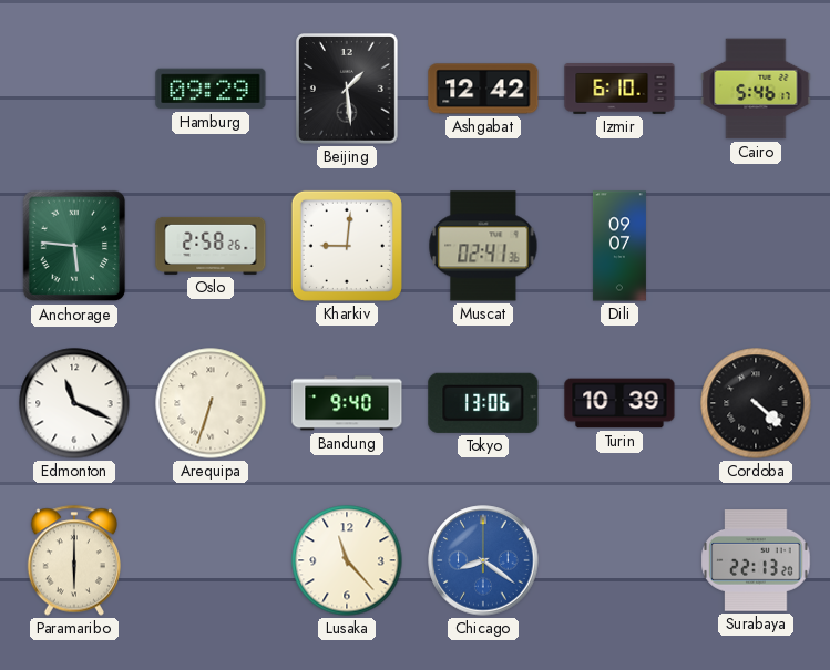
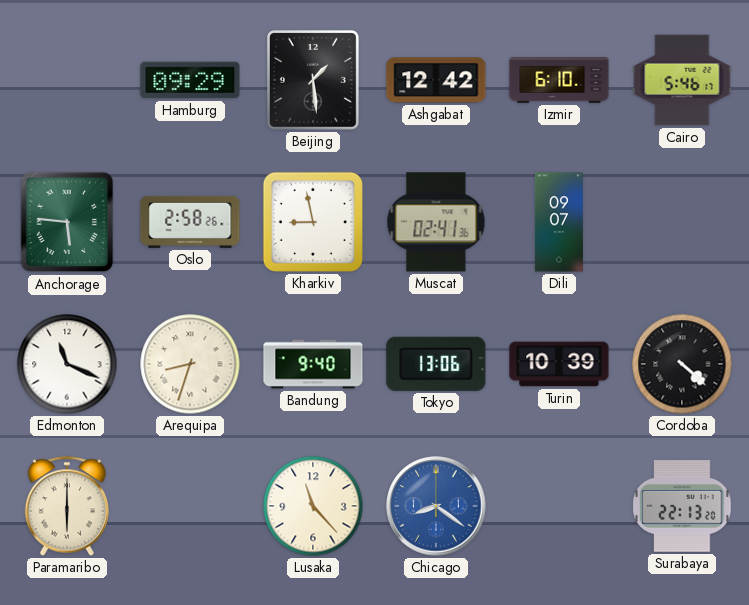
Kharkiv: 9:01 -> 8:58 (313, 222)
Arequipa: 6:33 -> 8:33 (190, 364)
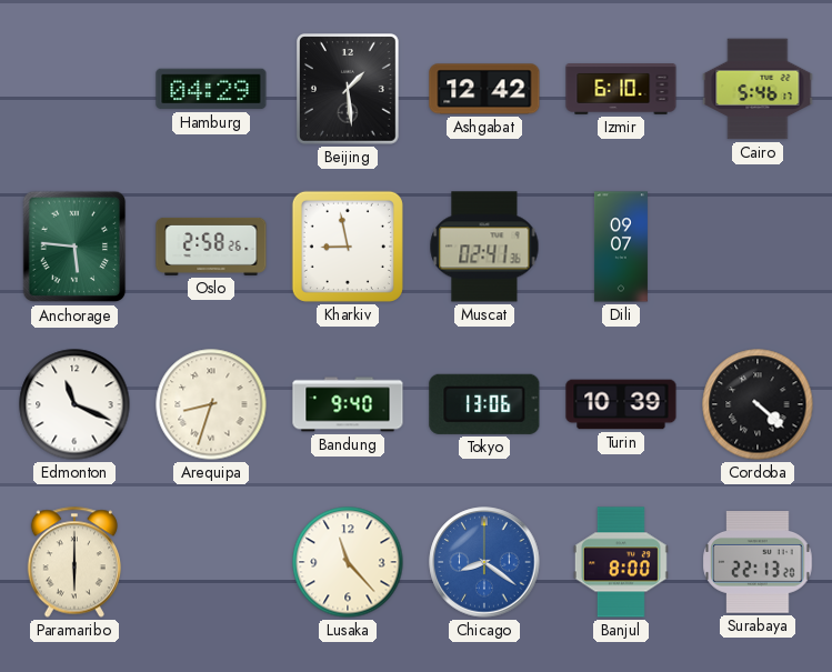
Hamburg: 09:29 -> 04:29 (211, 89)
Banjul: none -> 8:00 (621, 562)
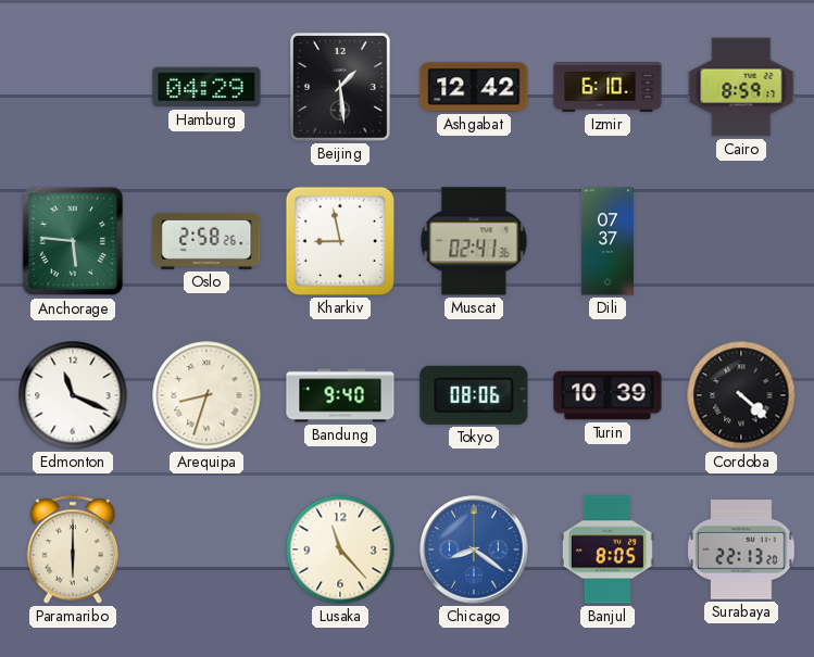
Cairo: 5:46 -> 8:59 (741, 87)
Dili: 09:07 -> 07:37 (608, 241)
Tokyo: 13:06 -> 08:06 (474, 395)
Banjul: 8:00 -> 8:05 (608, 549)
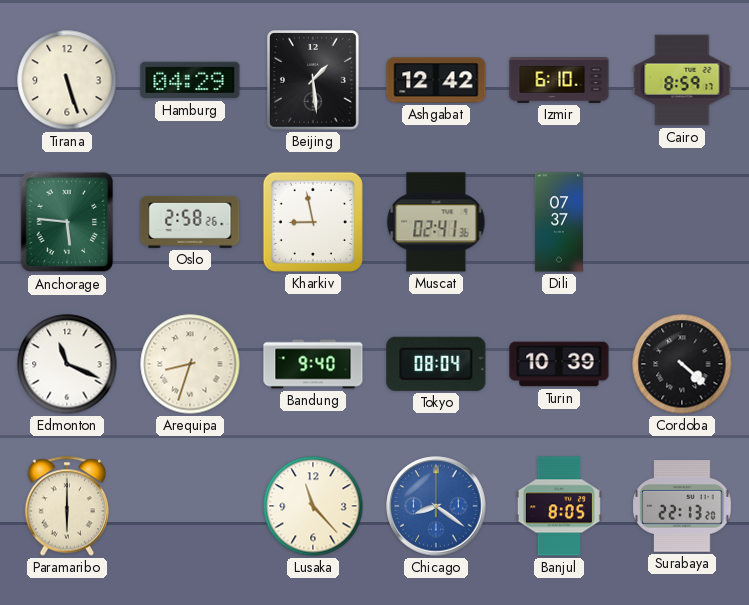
Tirana: none -> 5:27 (67, 80)
Tokyo: 08:06 -> 08:04 (436, 364)
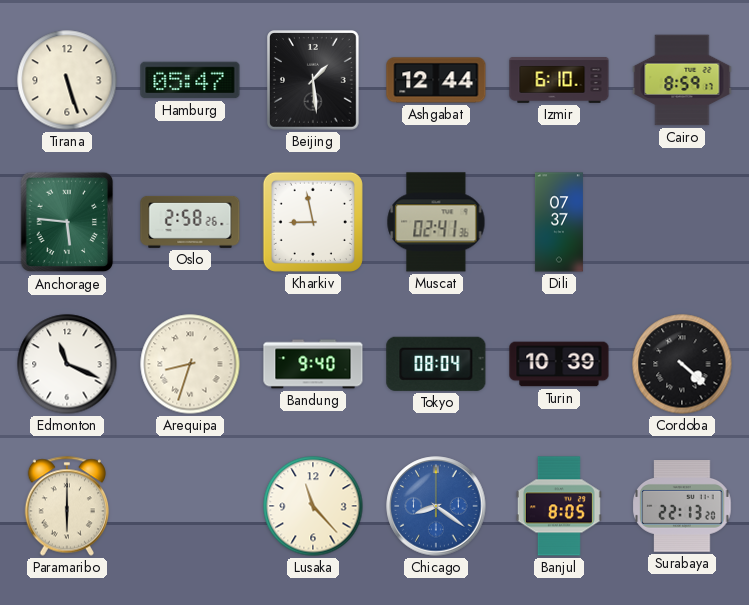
Hamburg: 04:29 -> 05:47 (190, 80)
Ashgabat: 12:42 -> 12:44 (436, 80)
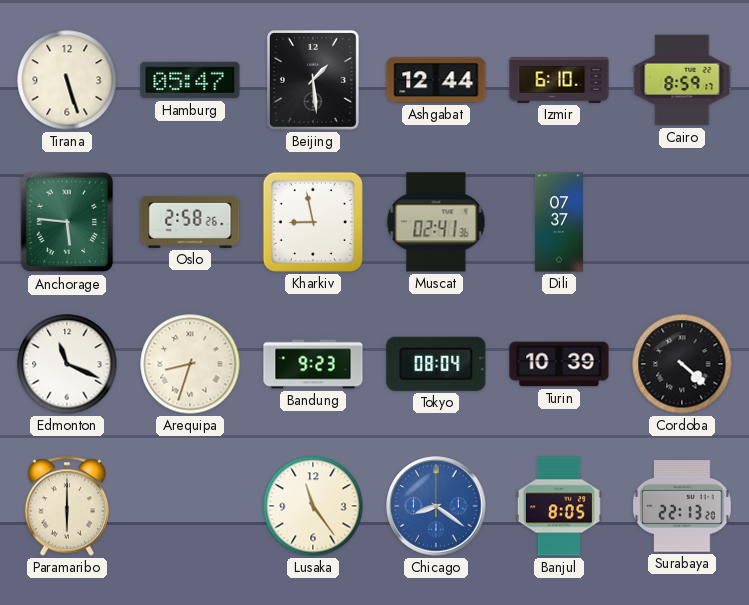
Bandung: 9:40 -> 9:23 (313, 364)
Lusaka: 11:23 -> 11:24 (313, 506)
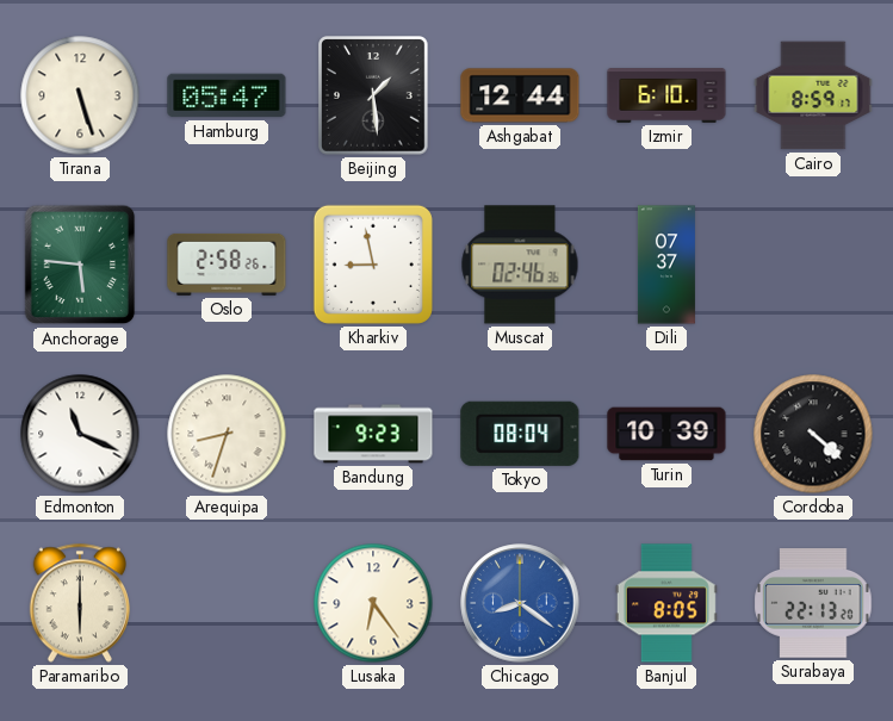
Muscat: 02:41 -> 02:46 (520, 265)
Lusaka: 11:24 -> 6:24 (373, 603)
